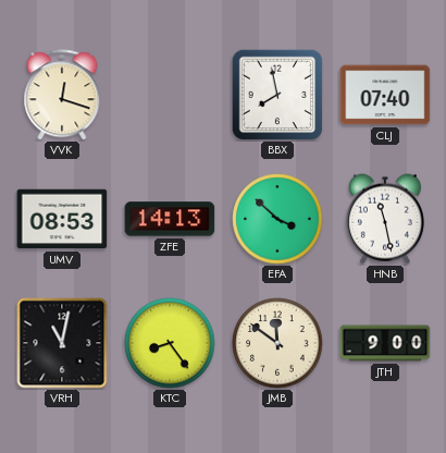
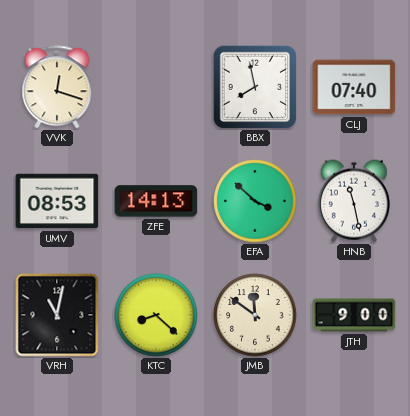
KTC: 8:24 -> 8:22 (156, 315)
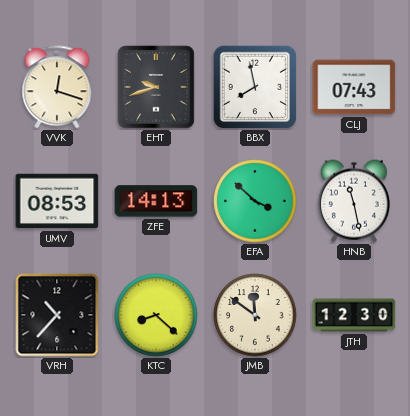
EHT: none -> 9:42 (156, 87)
CLJ: 07:40 -> 07:43 (354, 87)
VRH: 11:02 -> 10:37 (57, 315)
JTH: 9:00 -> 12:30 (354, 315)
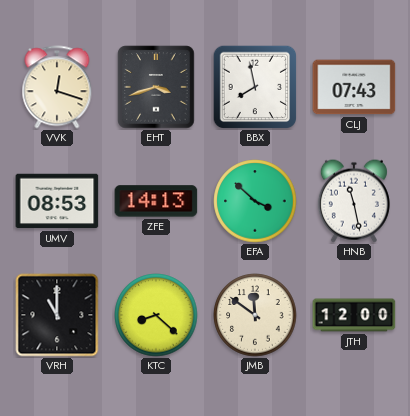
EHT: 9:42 -> 3:42 (156, 87)
VRH: 10:37 -> 11:00 (57, 315)
JTH: 12:30 -> 12:00 (354, 315)
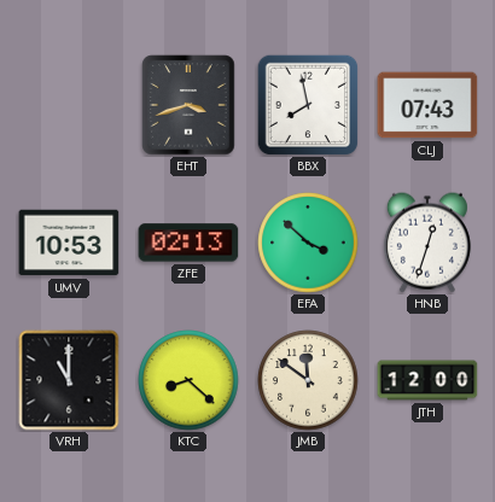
VVK: 12:18 -> none (57, 87)
UMV: 08:53 -> 10:53 (69, 243)
ZFE: 14:13 -> 02:13 (188, 243)
HNB: 11:28 -> 12:33 (427, 243)
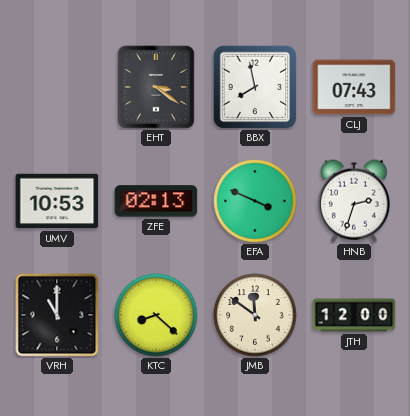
EHT: 3:42 -> 3:21 (156, 87)
EFA: 3:52 -> 3:49 (255, 201)
HNB: 12:33 -> 2:33 (354, 201)
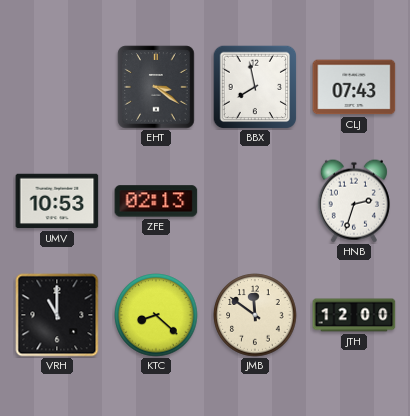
EFA: 3:49 -> none (255, 201)
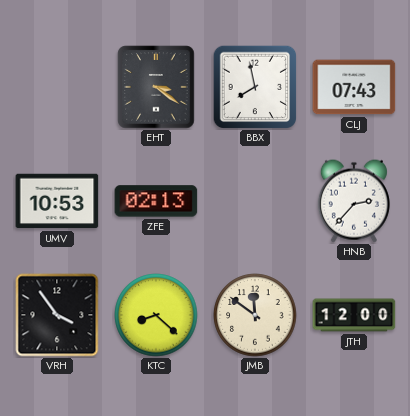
HNB: 2:33 -> 2:37 (354, 201)
VRH: 11:00 -> 3:54 (57, 315)
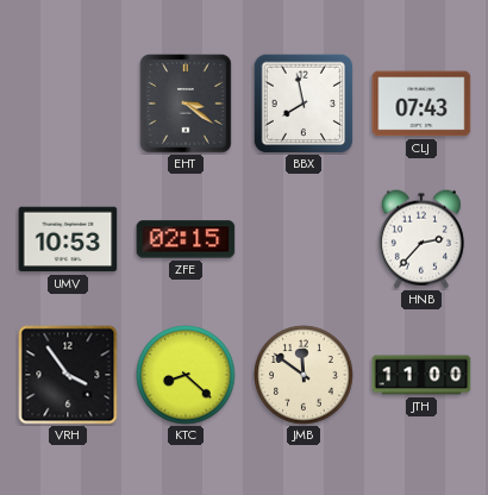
ZFE: 02:13 -> 02:15 (186, 239)
JTH: 12:00 -> 11:00 (421, 375)
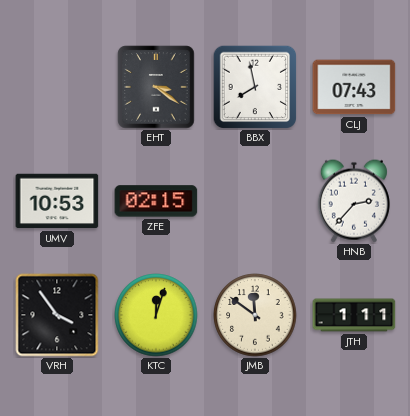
KTC: 8:22 -> 12:03 (156, 315)
JTH: 11:00 -> 1:11 (354, 315)
